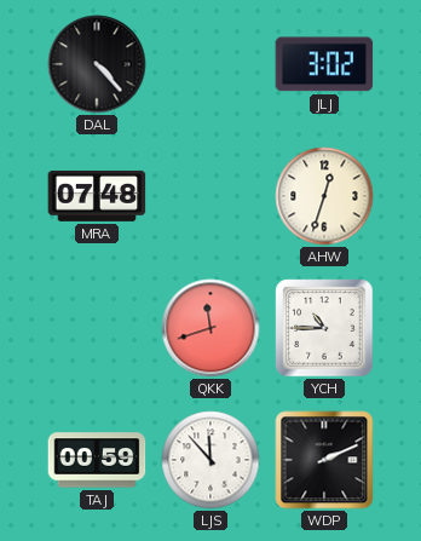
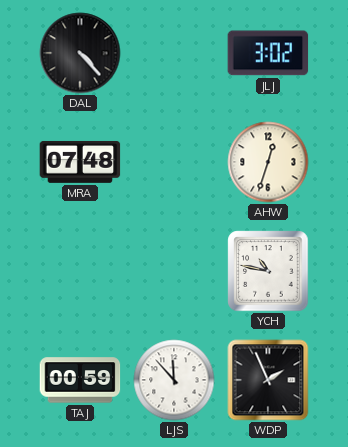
QKK: 11:42 -> none (211, 328)
YCH: 10:45 -> 10:47 (268, 271)
WDP: 2:11 -> 1:56 (268, 380)
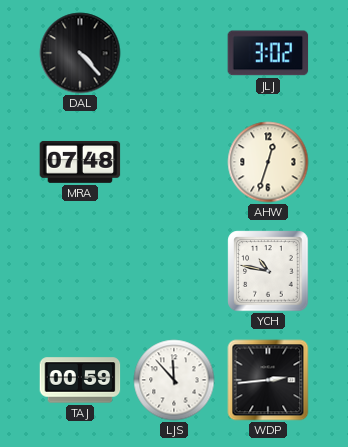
WDP: 1:56 -> 2:44 (268, 380)
